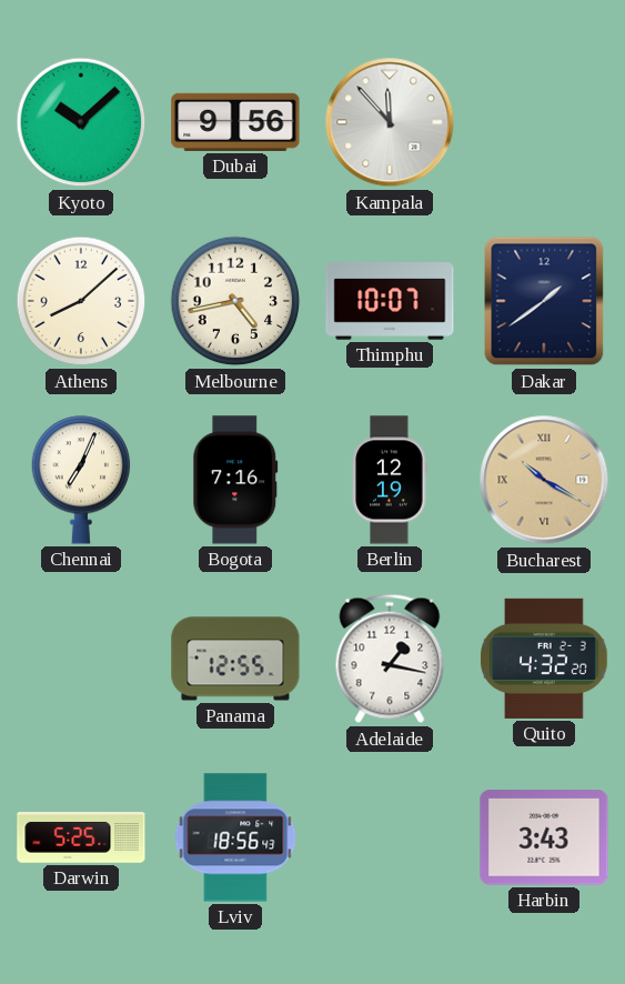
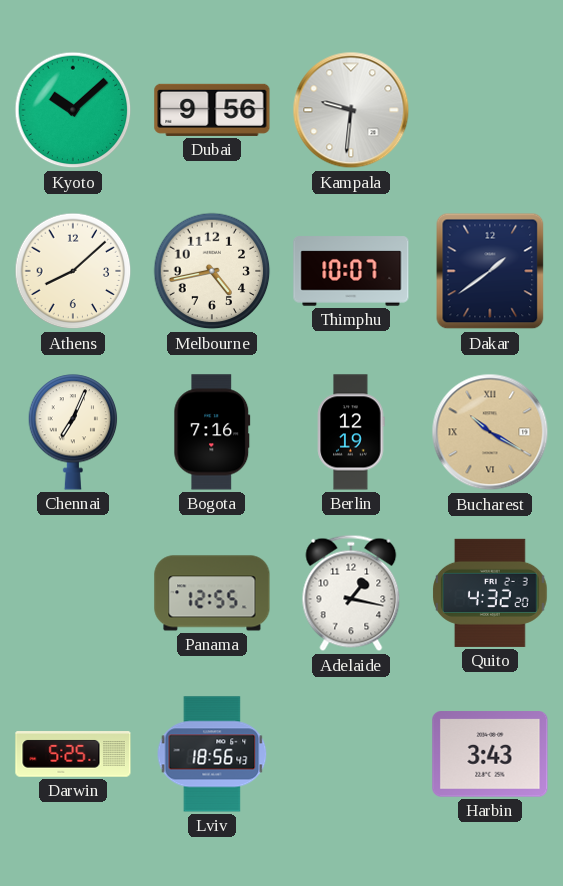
Kampala: 11:53 -> 9:31 (351, 110)
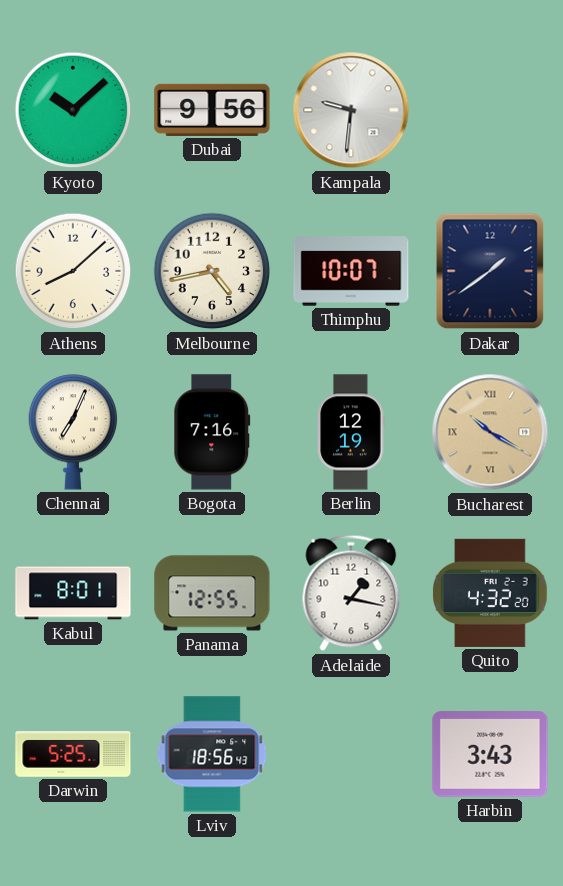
Kabul: none -> 8:01 (73, 593)
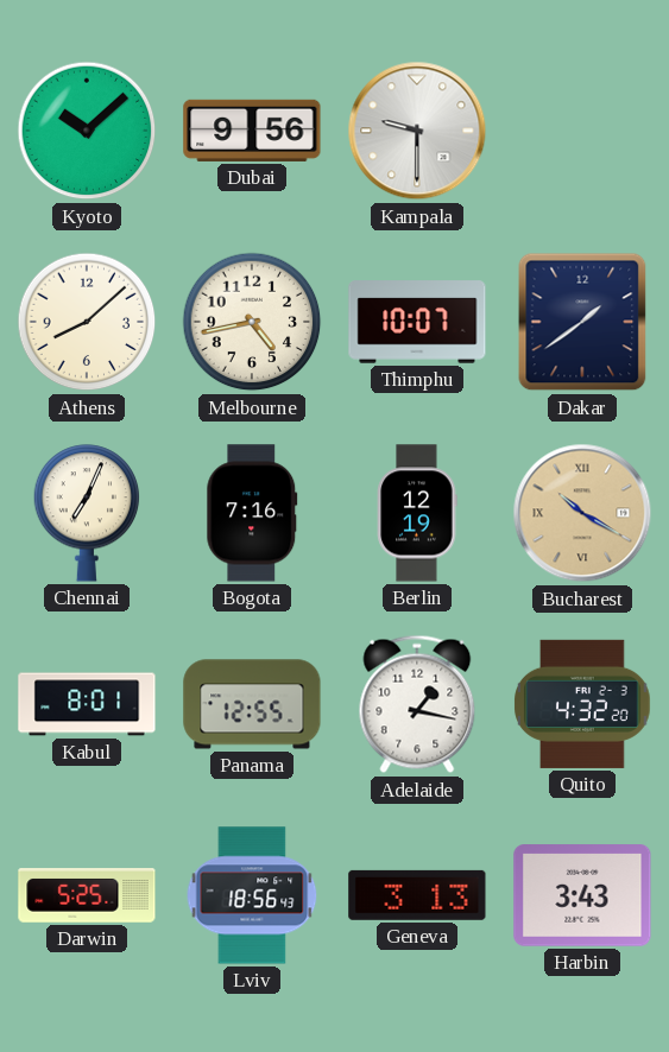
Kampala: 9:31 -> 9:30 (417, 131)
Geneva: none -> 3:13 (417, 895)
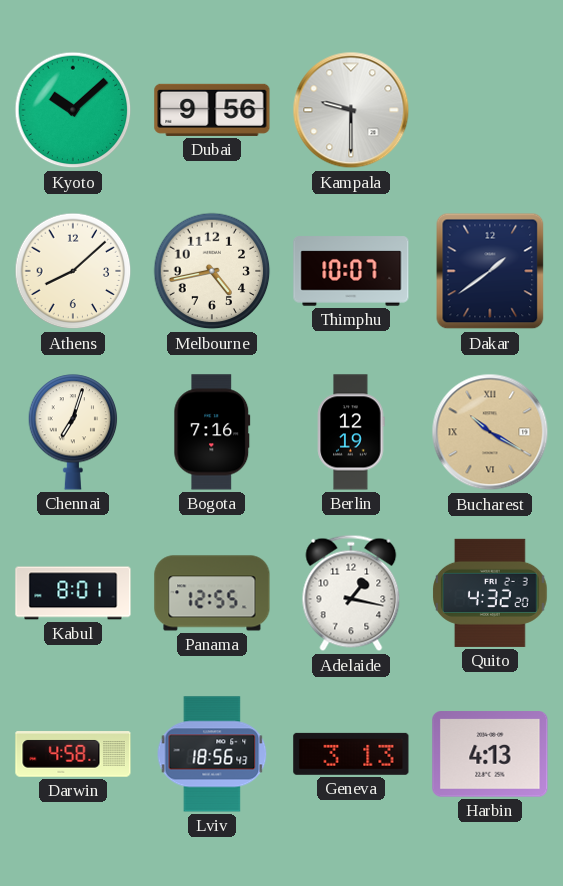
Chennai: 7:04 -> 7:03 (73, 432)
Darwin: 5:25 -> 4:58 (73, 754)
Harbin: 3:43 -> 4:13 (490, 754)
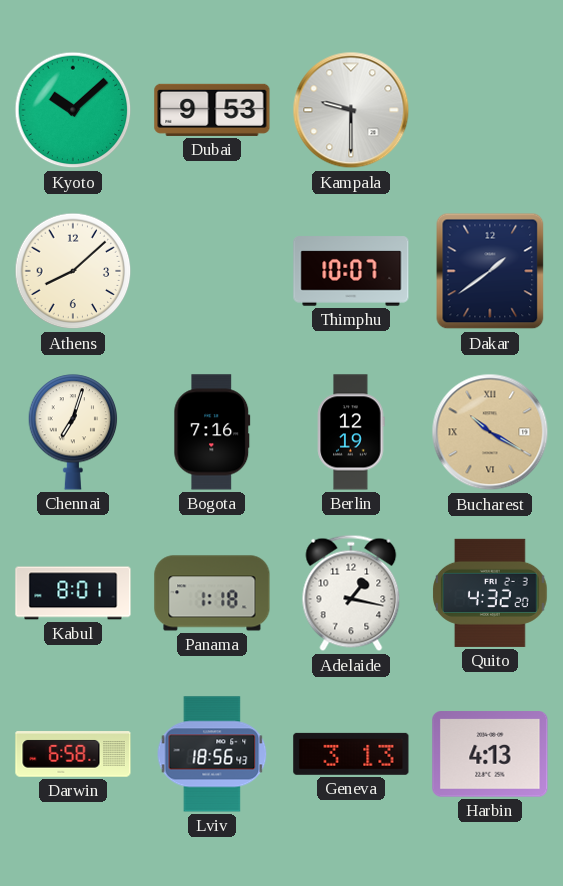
Dubai: 9:56 -> 9:53 (212, 110)
Melbourne: 4:43 -> none (212, 271)
Panama: 12:55 -> 1:18 (212, 593)
Darwin: 4:58 -> 6:58 (73, 754)
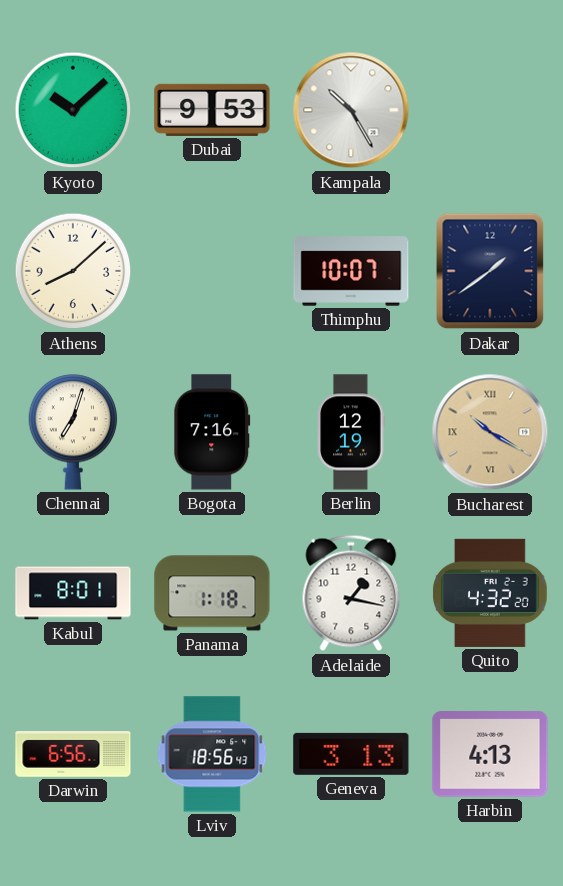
Kampala: 9:30 -> 10:25 (351, 110)
Darwin: 6:58 -> 6:56 (73, 754)
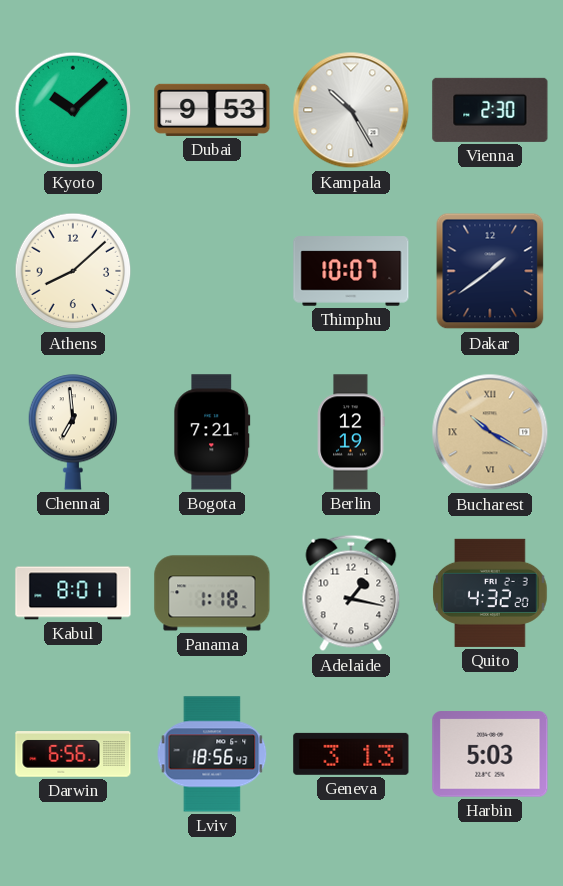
Vienna: none -> 2:30 (490, 110)
Chennai: 7:03 -> 6:59 (73, 432)
Bogota: 7:16 -> 7:21 (212, 432)
Harbin: 4:13 -> 5:03 (490, 754)
